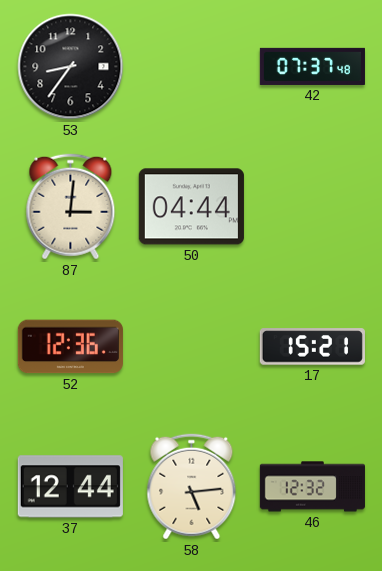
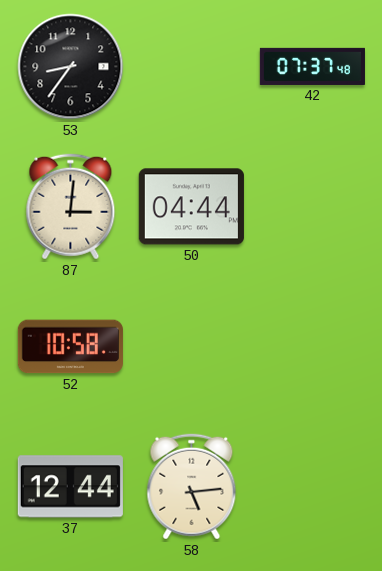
52: 12:36 -> 10:58 (70, 347)
17: 15:21 -> none (312, 347)
46: 12:32 -> none (312, 487)
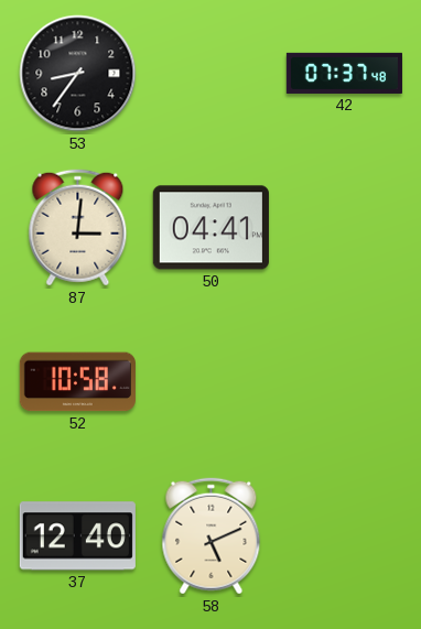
50: 04:44 -> 04:41 (210, 228)
37: 12:44 -> 12:40 (77, 536)
58: 5:14 -> 5:11 (212, 536)
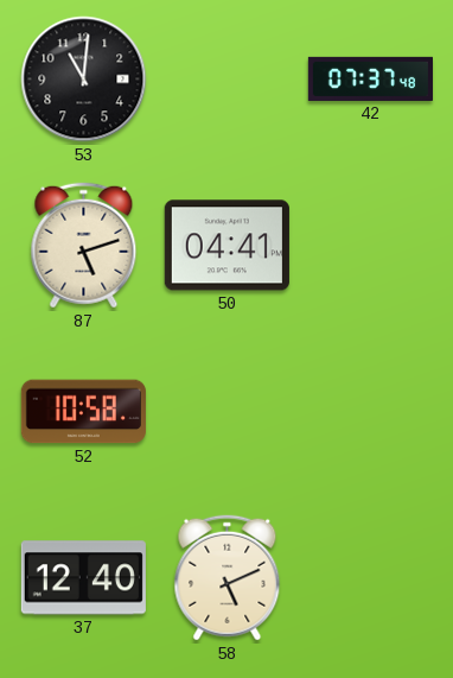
53: 8:36 -> 11:01 (84, 80)
87: 3:01 -> 5:12 (84, 246)
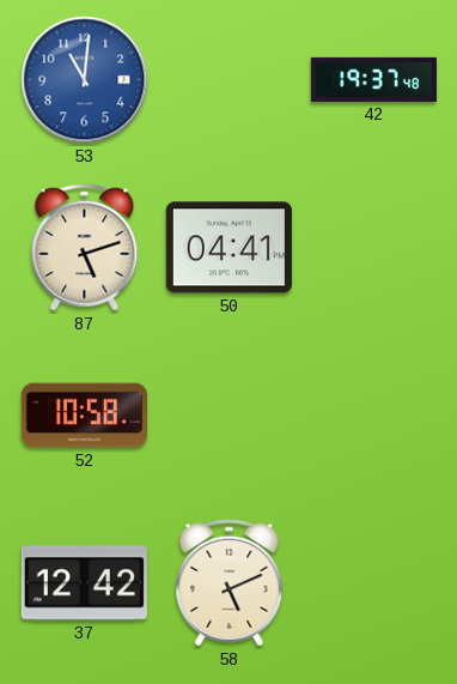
53 dial: black -> blue (85, 80)
42: 07:37 -> 19:37 (373, 79)
37: 12:40 -> 12:42 (84, 583)
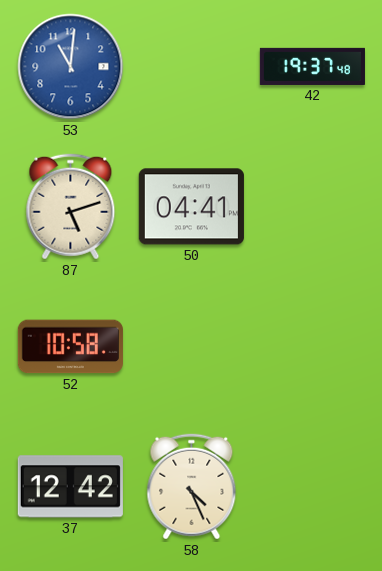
58: 5:11 -> 4:26 (192, 487)
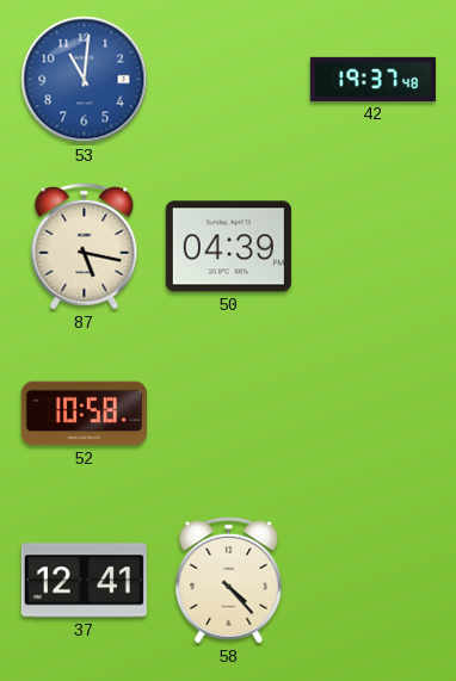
87: 5:12 -> 5:17 (85, 247)
50: 04:41 -> 04:39 (228, 247)
37: 12:42 -> 12:41 (84, 581)
58: 4:26 -> 4:23 (229, 581)
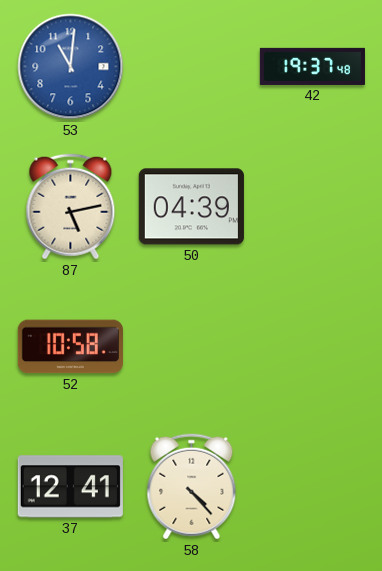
87: 5:17 -> 5:13 (71, 207)
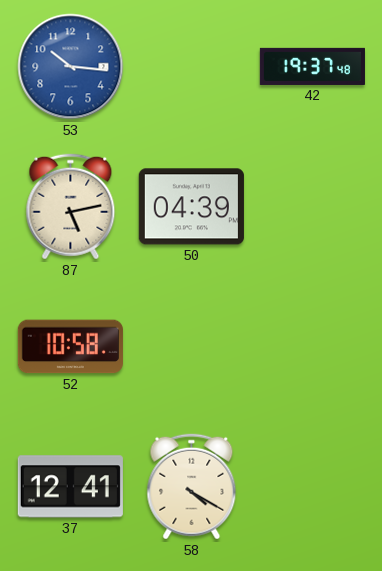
53: 11:01 -> 10:16 (71, 67)
58: 4:23 -> 4:20 (192, 487)
